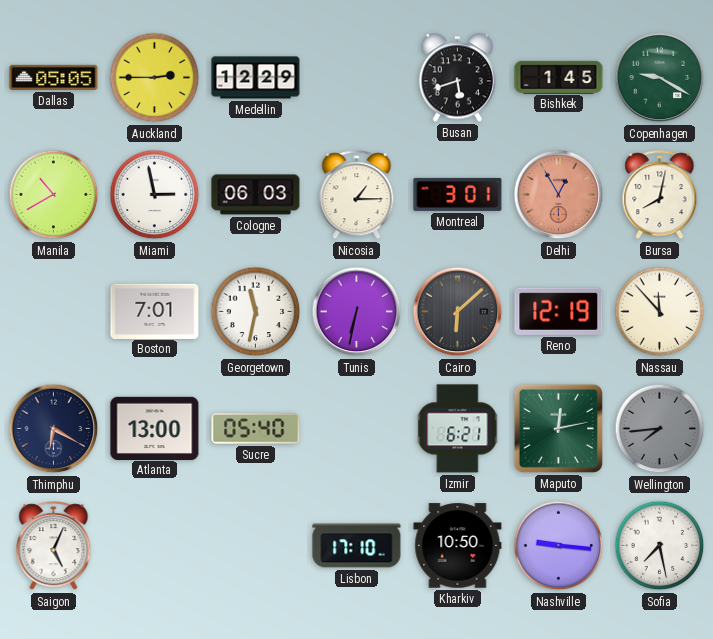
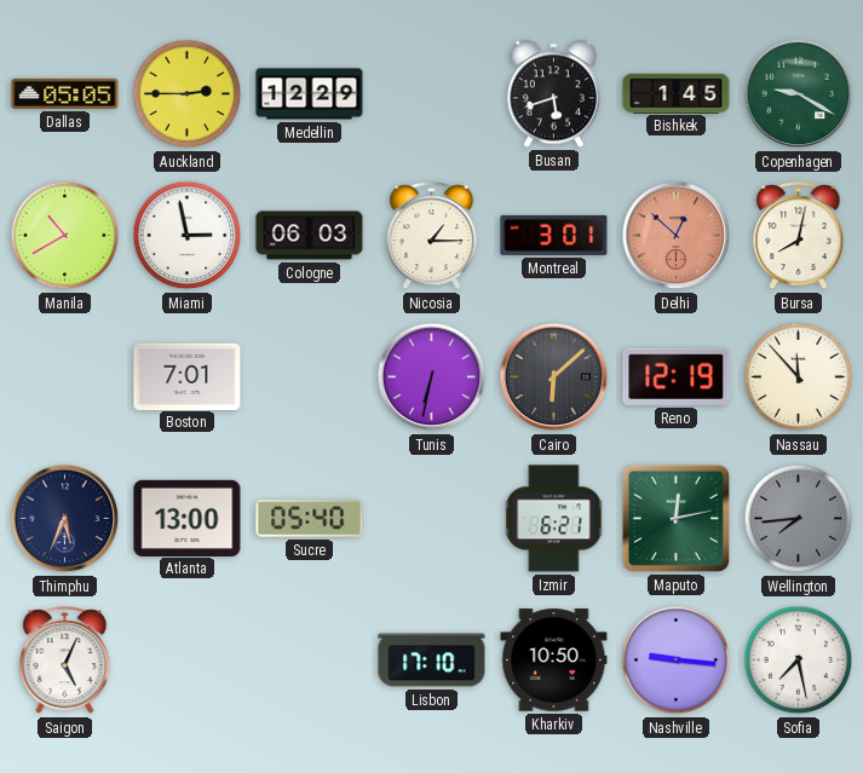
Delhi: 12:55 -> 12:52 (677, 236)
Georgetown: 11:32 -> none (256, 312)
Thimphu: 6:20 -> 5:34 (65, 519)
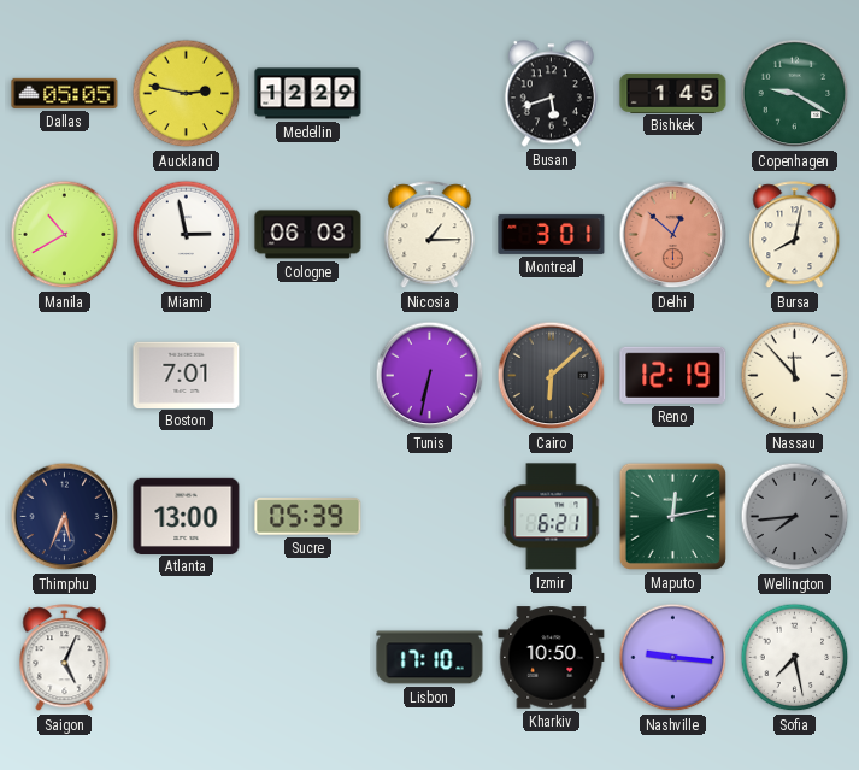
Auckland: 2:45 -> 2:47 (187, 94)
Sucre: 05:40 -> 05:39 (308, 517)
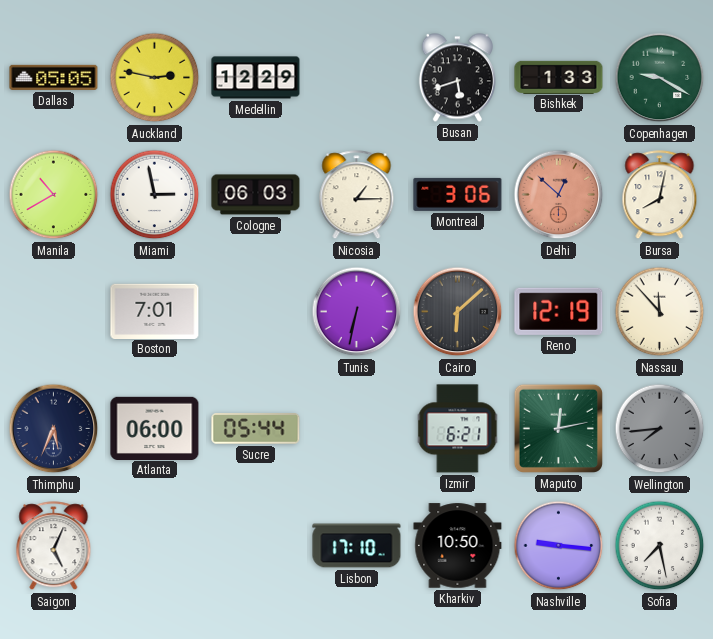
Bishkek: 1:45 -> 1:33 (559, 77)
Montreal: 3:01 -> 3:06 (458, 194)
Atlanta: 13:00 -> 06:00 (155, 428)
Sucre: 05:39 -> 05:44 (256, 429)
